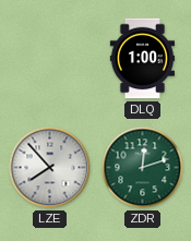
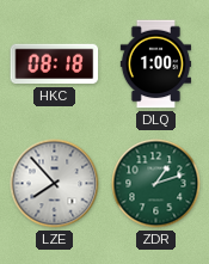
HKC: none -> 08:18 (55, 65)
ZDR: 12:12 -> 1:12 (156, 184)
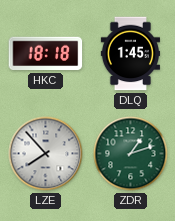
HKC: 08:18 -> 18:18 (46, 54)
DLQ: 1:00 -> 1:45 (130, 54)
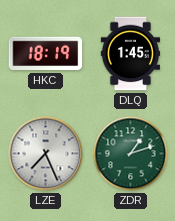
HKC: 18:18 -> 18:19 (46, 54)
LZE: 7:53 -> 7:26 (46, 154)
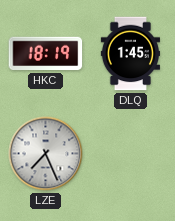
ZDR: 1:12 -> none (131, 154)
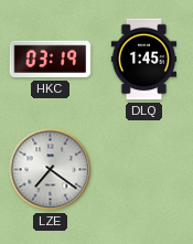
HKC: 18:19 -> 03:19 (51, 60)
LZE: 7:26 -> 7:21 (51, 170)
